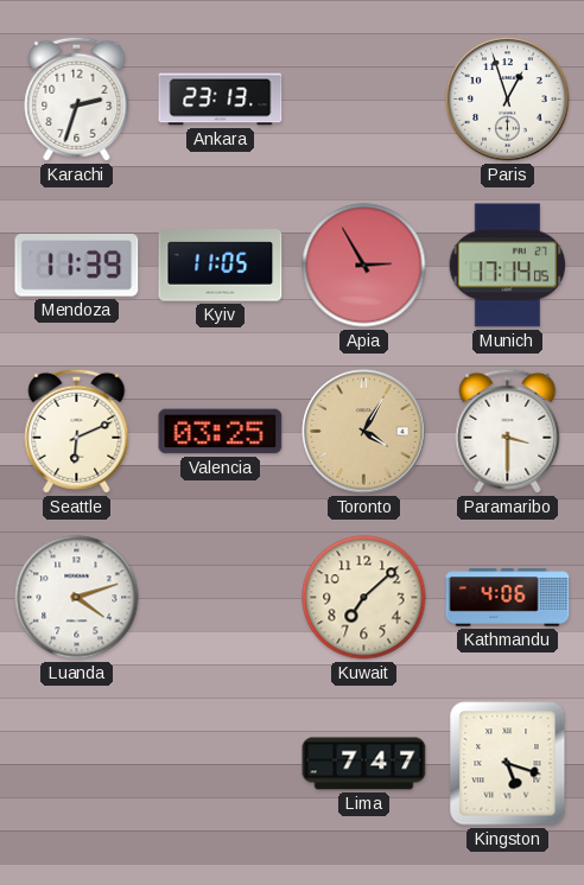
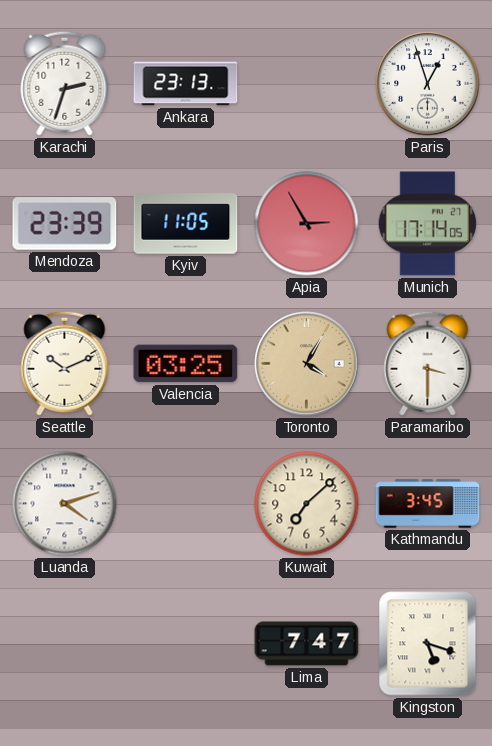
Mendoza: 11:39 -> 23:39 (65, 224)
Seattle: 6:11 -> 10:11 (65, 363)
Kathmandu: 4:06 -> 3:45 (428, 504)
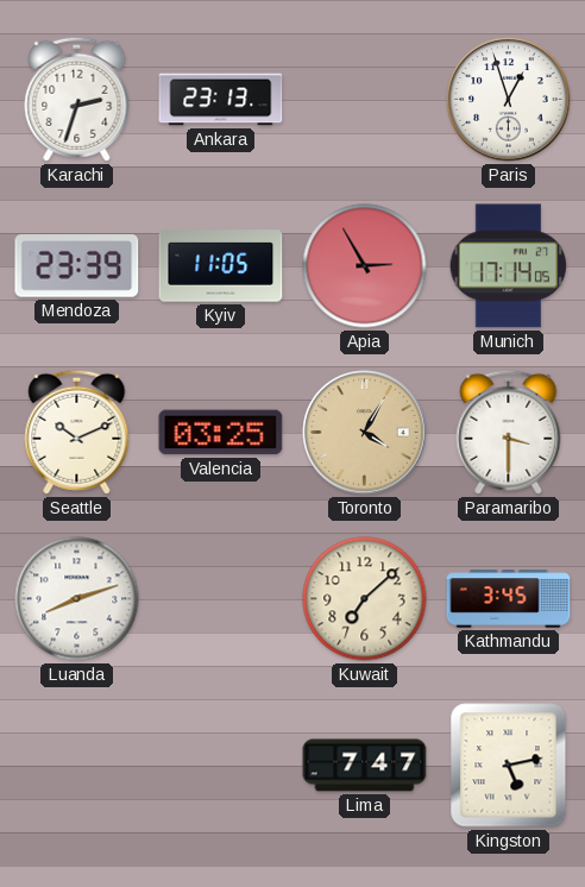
Luanda: 4:12 -> 8:12 (77, 599)
Kingston: 5:18 -> 5:13 (509, 766)
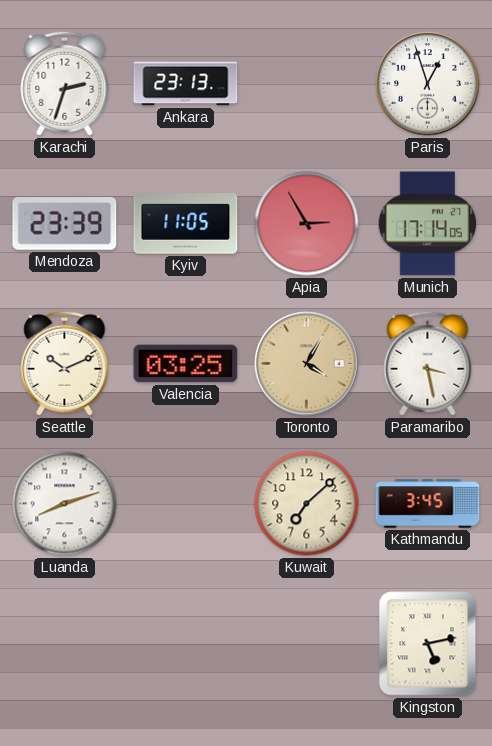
Paramaribo: 3:30 -> 3:28 (428, 363)
Lima: 7:47 -> none (365, 766)
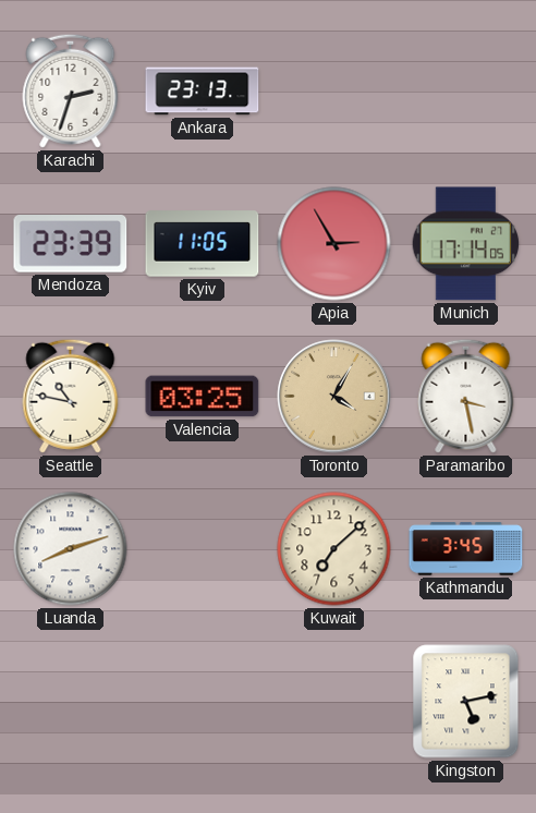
Paris: 12:57 -> none (428, 84)
Seattle: 10:11 -> 10:47 (71, 396)
